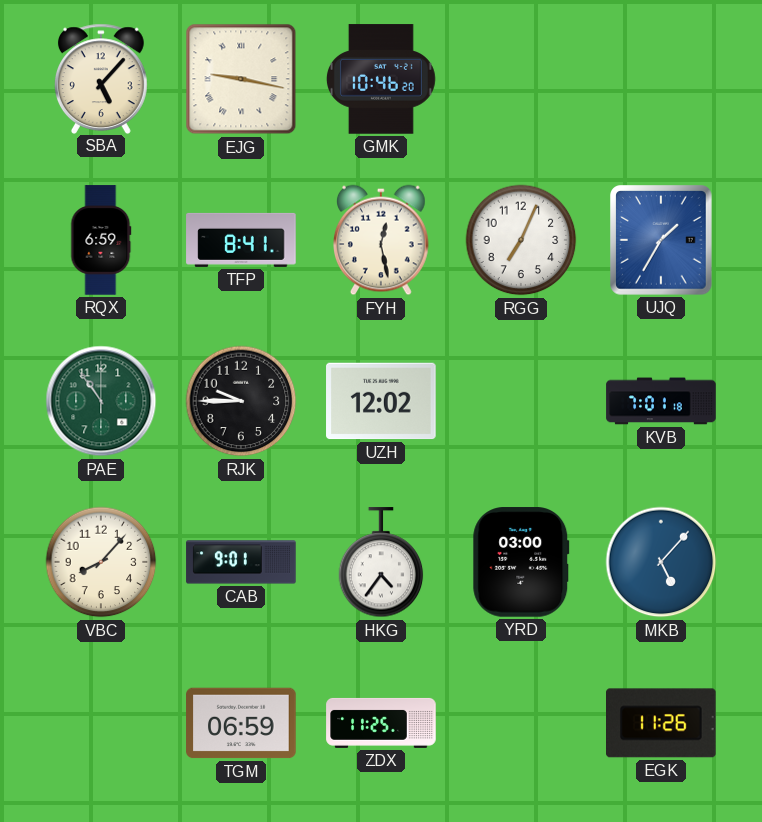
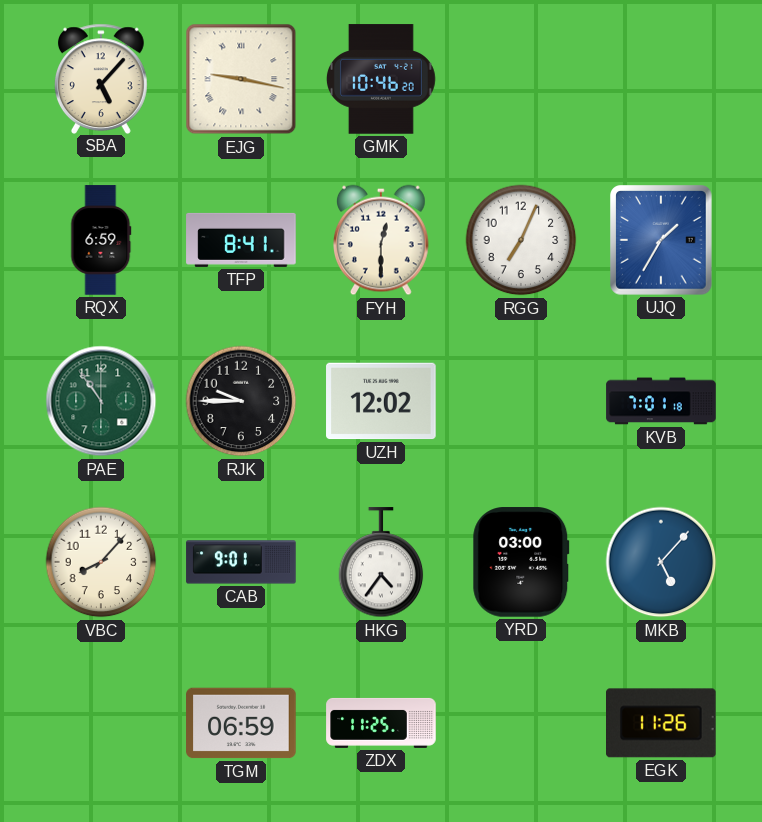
FYH: 12:28 -> 12:30 (382, 240)
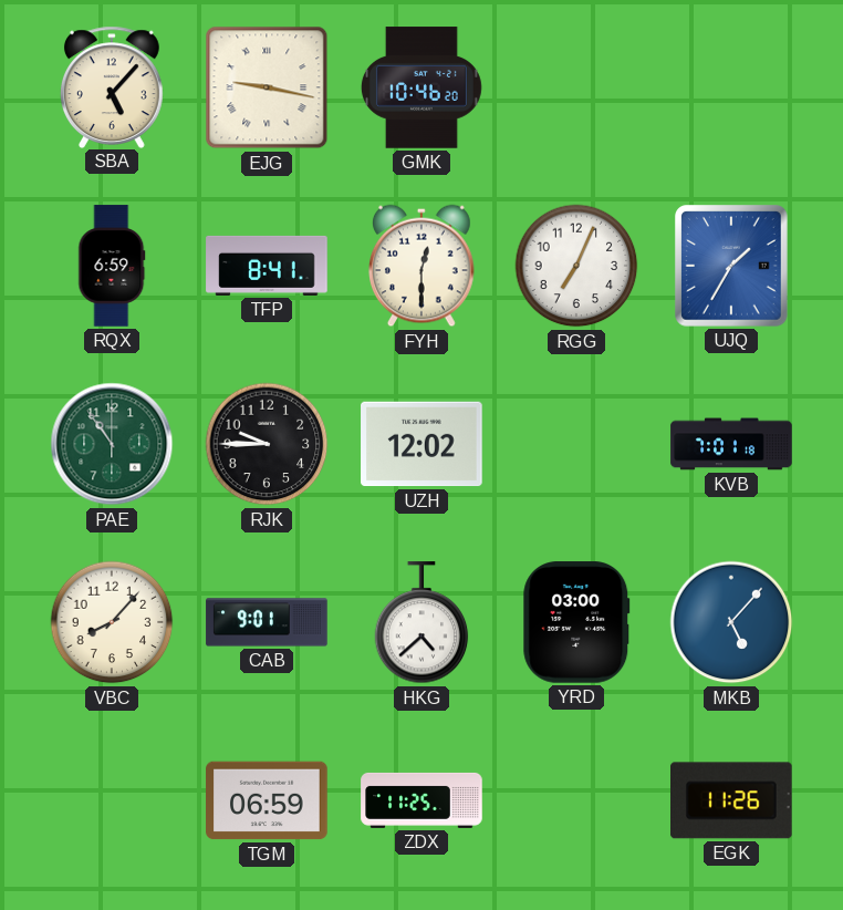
HKG: 4:36 -> 4:38 (421, 623)
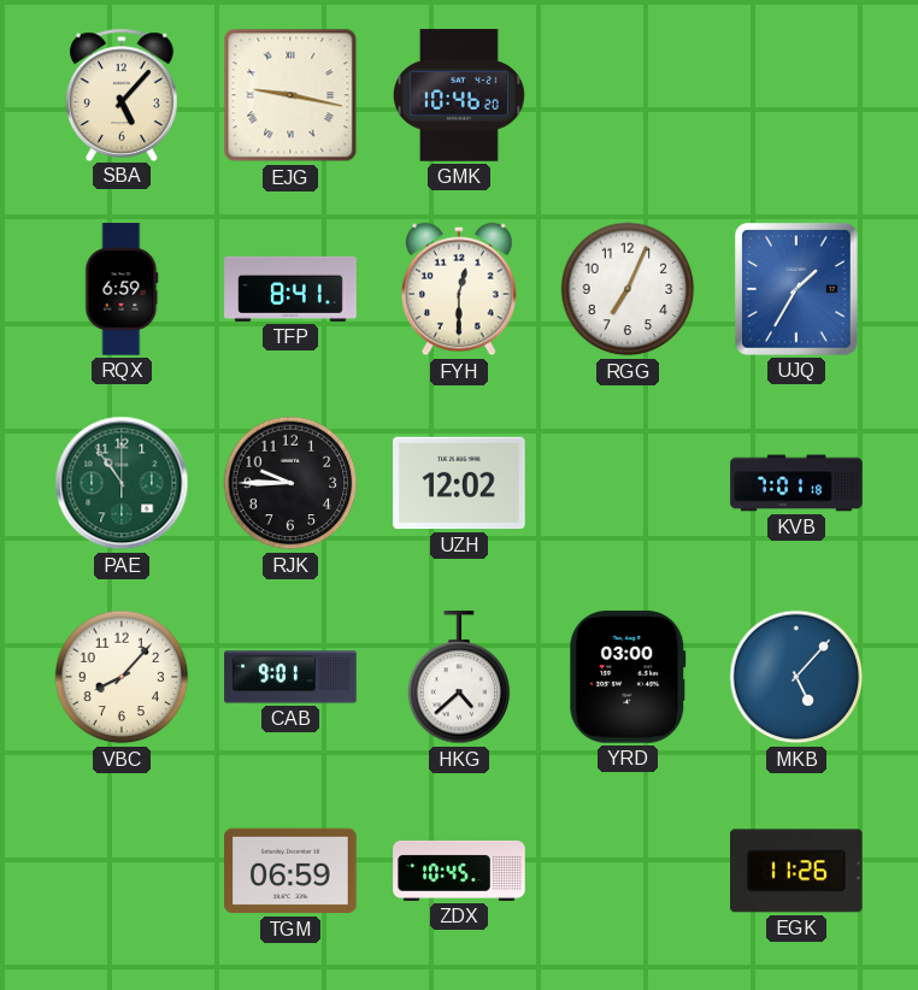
ZDX: 11:25 -> 10:45 (459, 871)
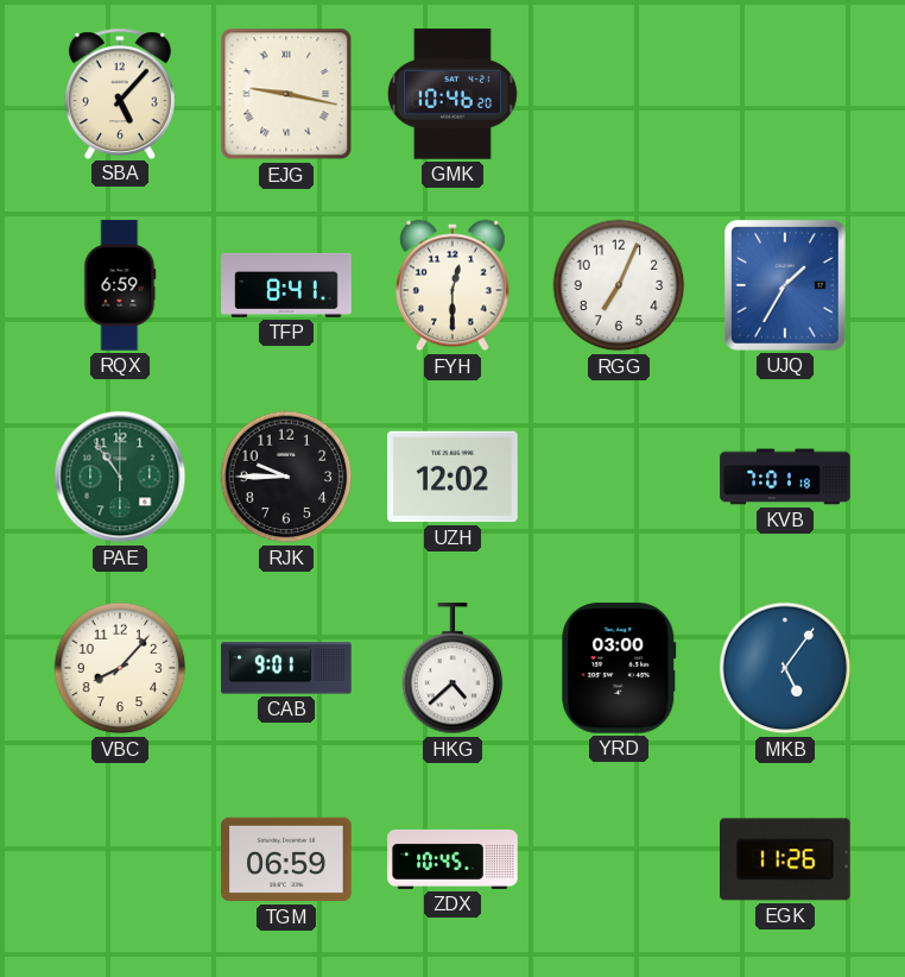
MKB: 5:07 -> 5:06 (785, 668)
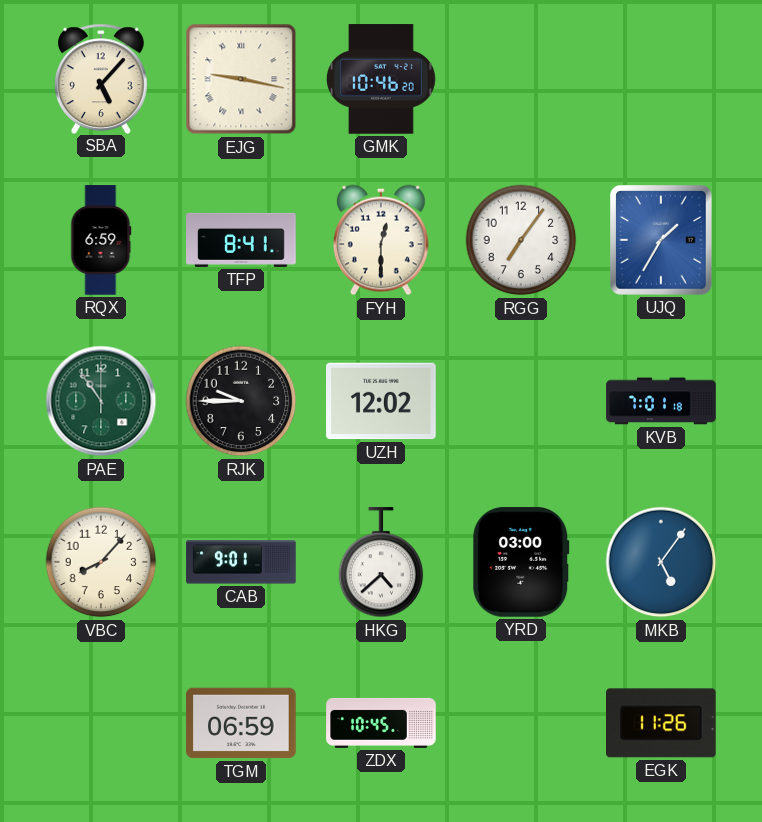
RGG: 7:04 -> 7:06 (521, 240)
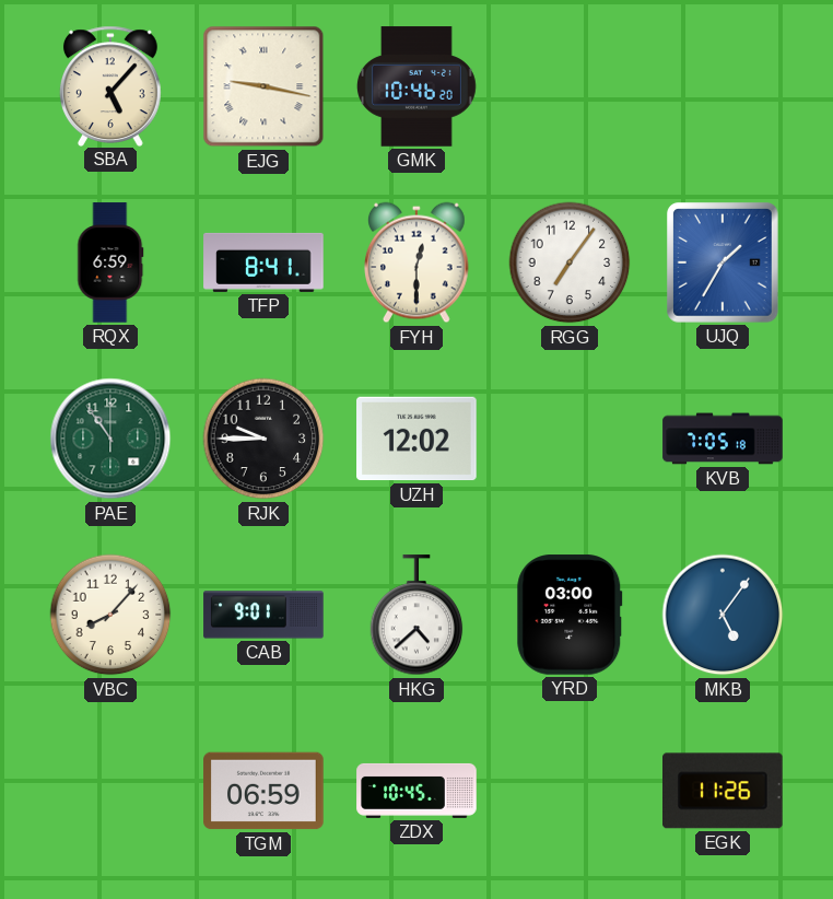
KVB: 7:01 -> 7:05 (723, 439)
